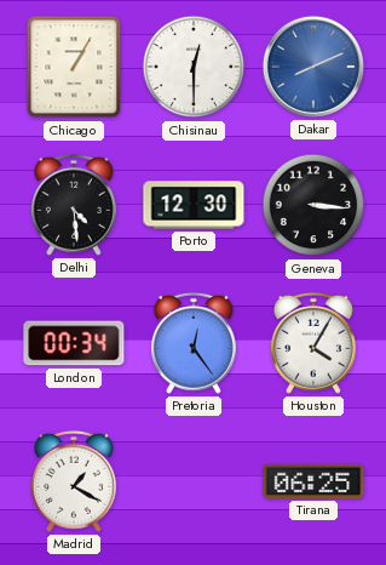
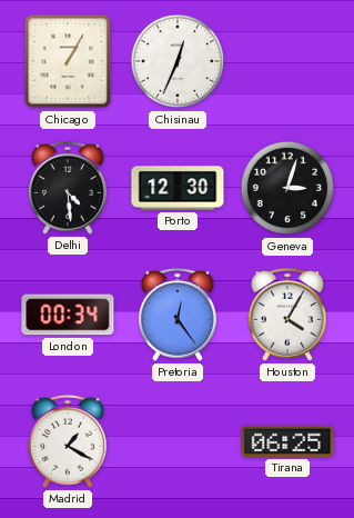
Chisinau: 12:30 -> 12:34 (178, 61)
Dakar: 8:11 -> none (313, 67)
Geneva: 3:16 -> 3:03 (287, 188)
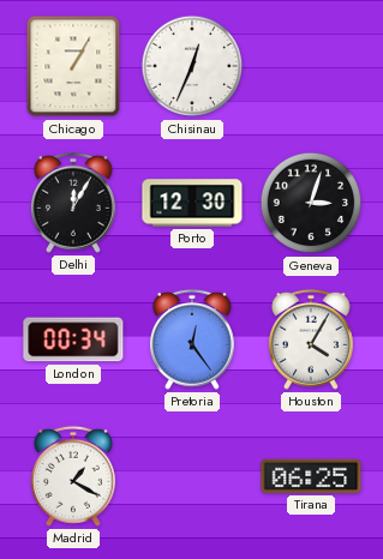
Delhi: 4:29 -> 12:05 (73, 203)
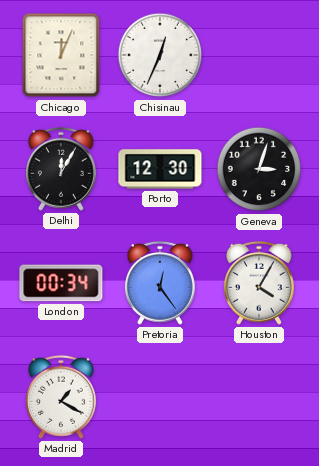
Chicago: 1:05 -> 12:04 (61, 55)
Tirana: 06:25 -> none (311, 476)
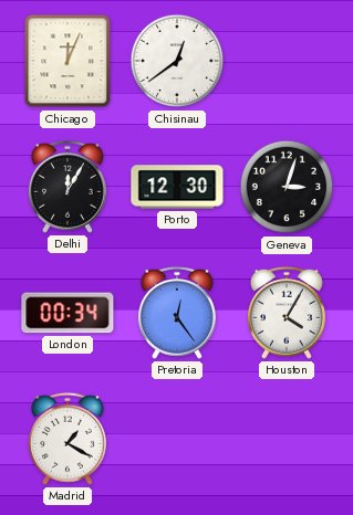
Chisinau: 12:34 -> 12:39 (177, 61)
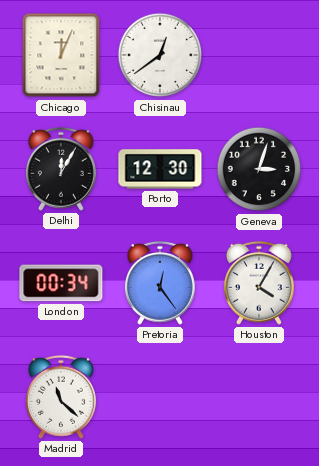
Madrid: 1:20 -> 11:22 (61, 397)
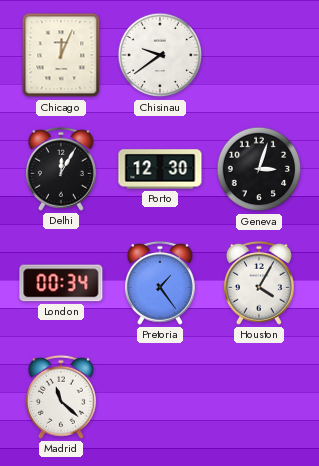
Chisinau: 12:39 -> 9:39 (160, 55)
Pretoria: 12:24 -> 1:24 (160, 283)
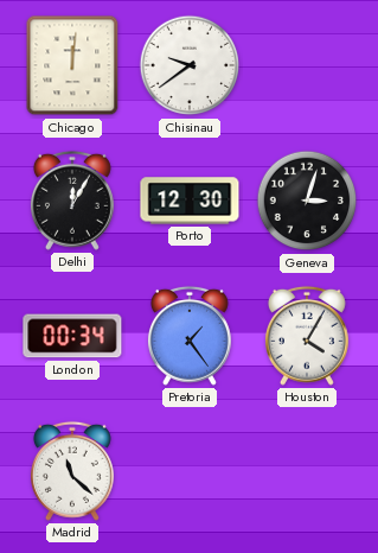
Chicago: 12:04 -> 12:01 (72, 65)
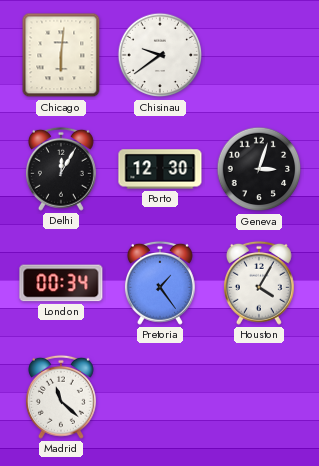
Chicago: 12:01 -> 6:01 (61, 55)
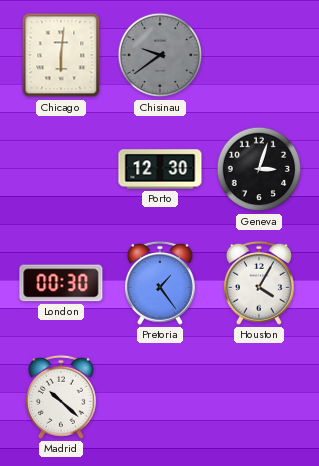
Chisinau dial: white -> grey (160, 55)
Delhi: 12:05 -> none (61, 169)
London: 00:34 -> 00:30 (61, 283)
Madrid: 11:22 -> 10:22 (61, 397)
